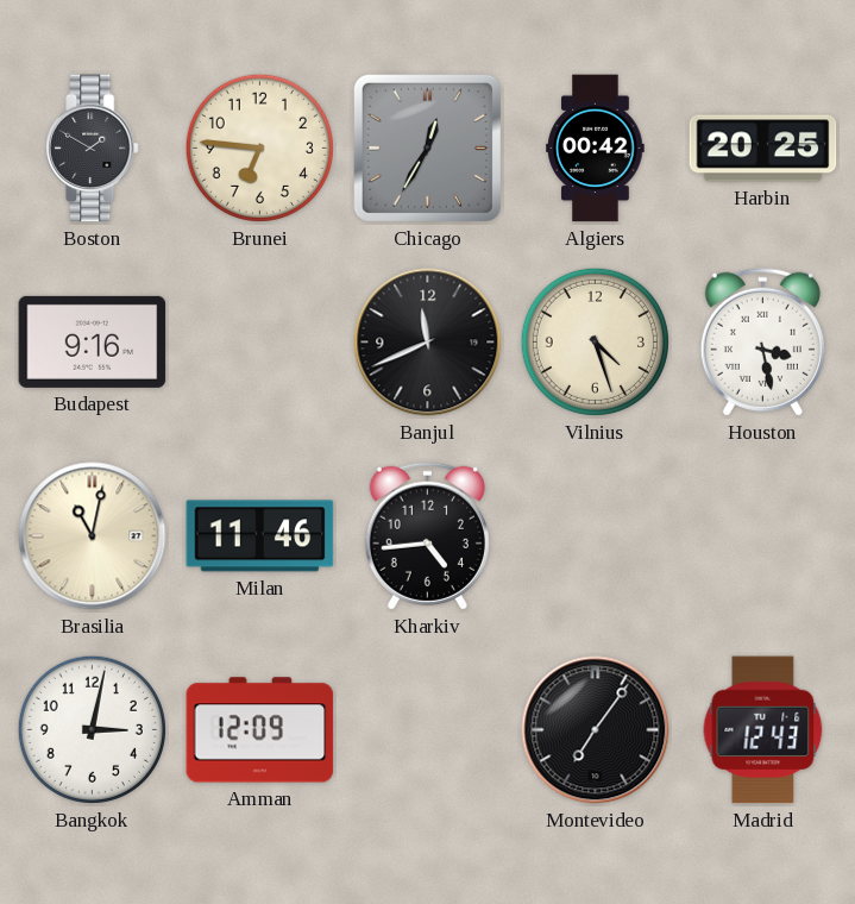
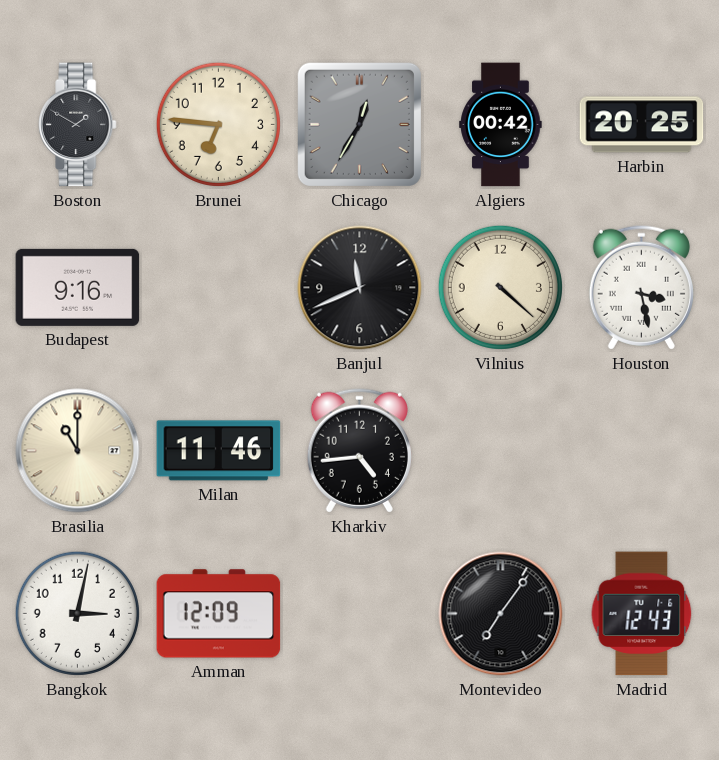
Vilnius: 4:27 -> 4:22 (500, 287)
Brasilia: 11:02 -> 11:00 (78, 451)
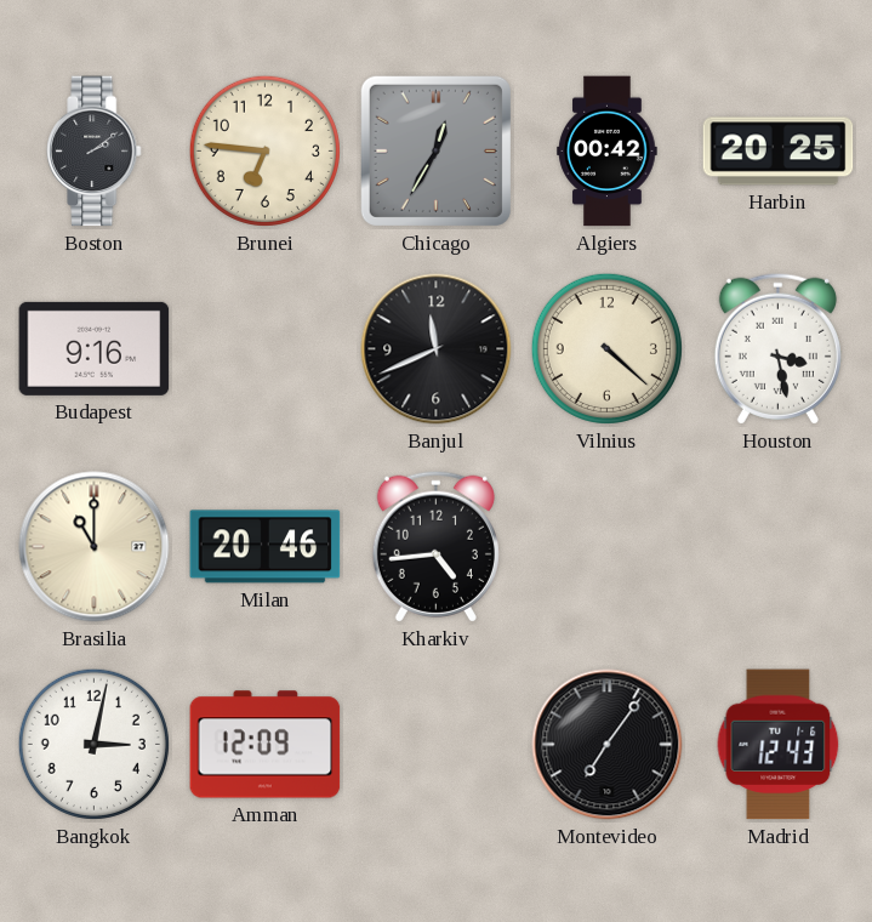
Boston: 1:50 -> 2:09 (95, 152)
Milan: 11:46 -> 20:46 (266, 547)
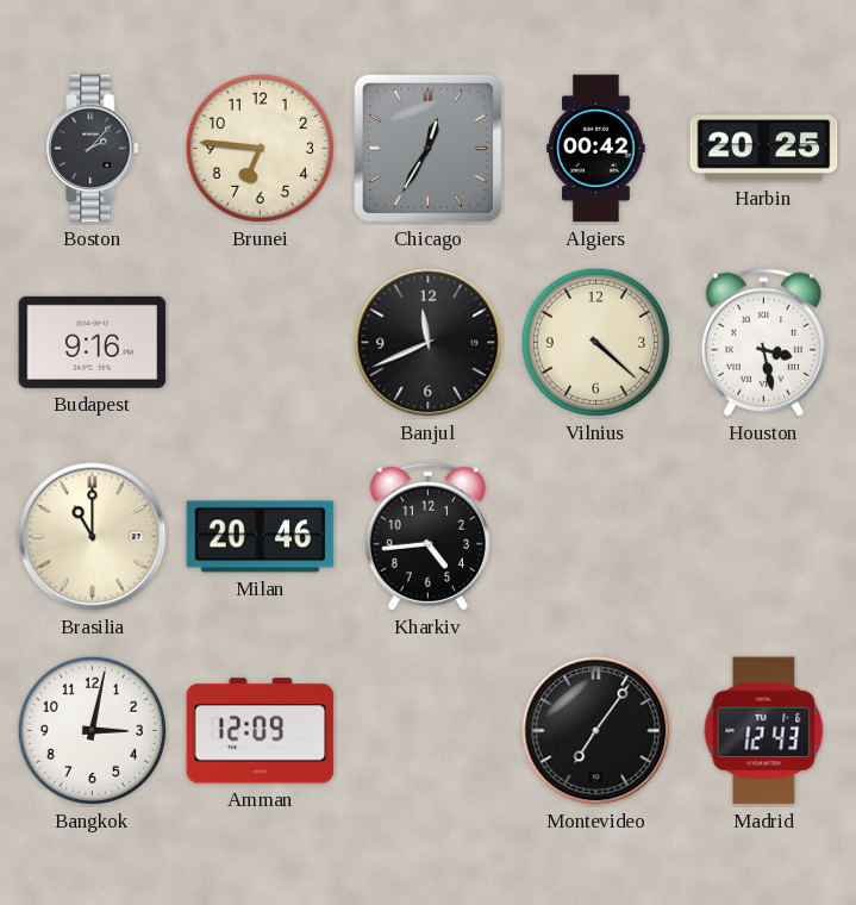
Boston: 2:09 -> 2:07 (93, 149)
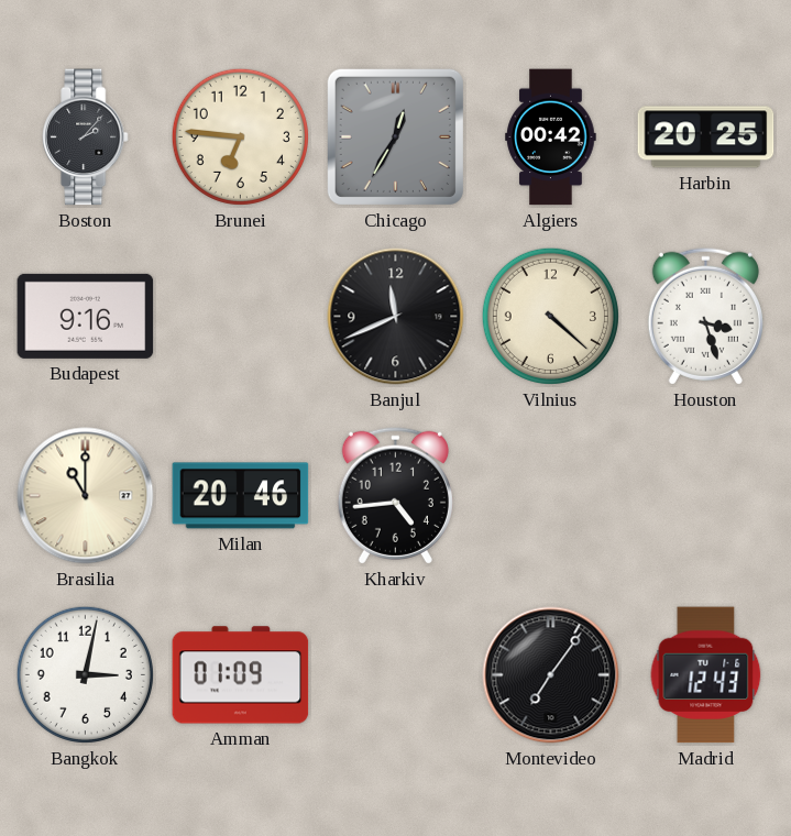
Houston: 3:28 -> 3:27 (705, 316)
Amman: 12:09 -> 01:09 (241, 675)
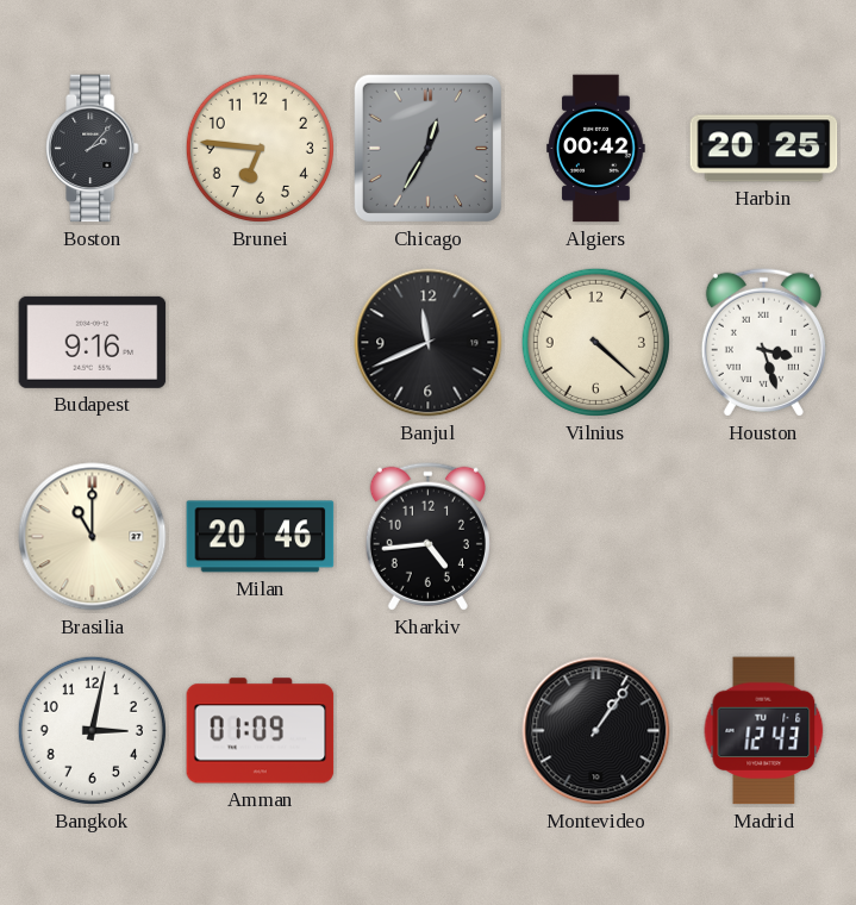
Montevideo: 7:06 -> 1:06 (596, 731)
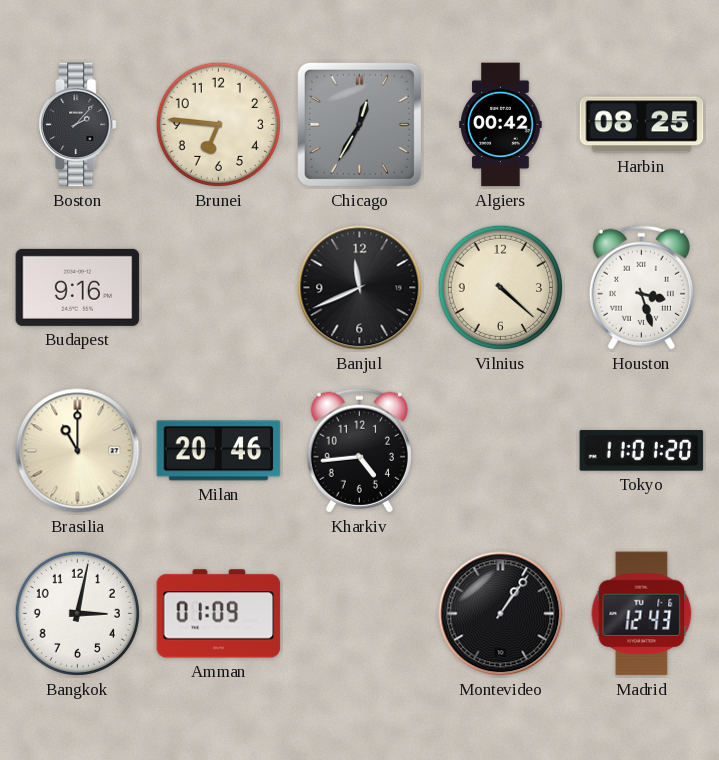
Harbin: 20:25 -> 08:25 (642, 125)
Tokyo: none -> 11:01 (642, 451)
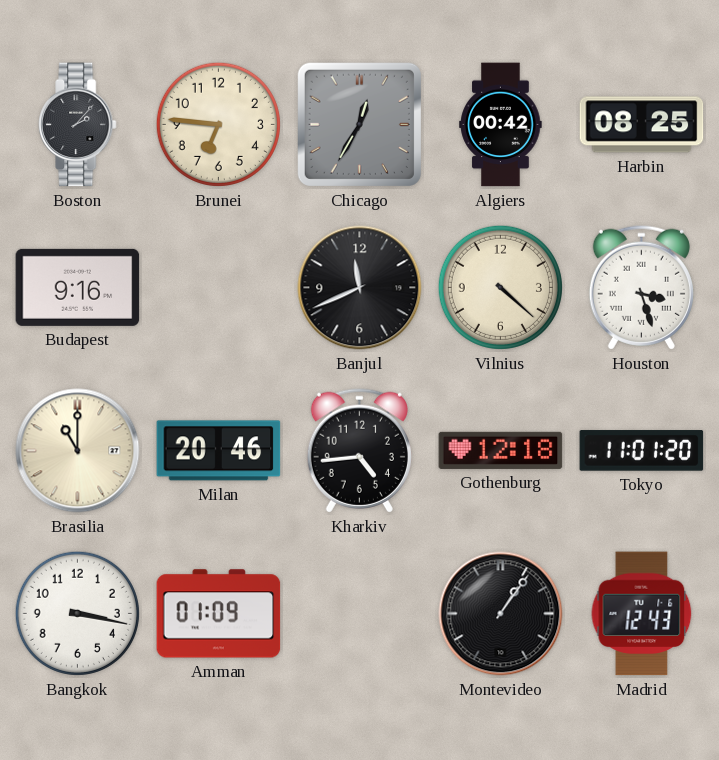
Gothenburg: none -> 12:18 (501, 450)
Bangkok: 3:02 -> 3:17 (77, 613)
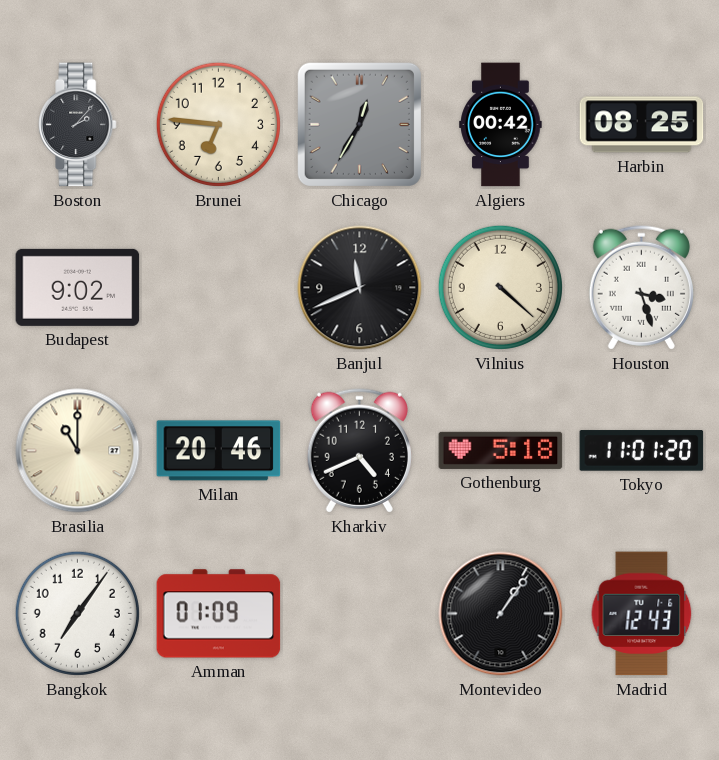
Budapest: 9:16 -> 9:02 (78, 287)
Kharkiv: 4:44 -> 4:41 (359, 450)
Gothenburg: 12:18 -> 5:18 (501, 450)
Bangkok: 3:17 -> 7:06 (77, 613)
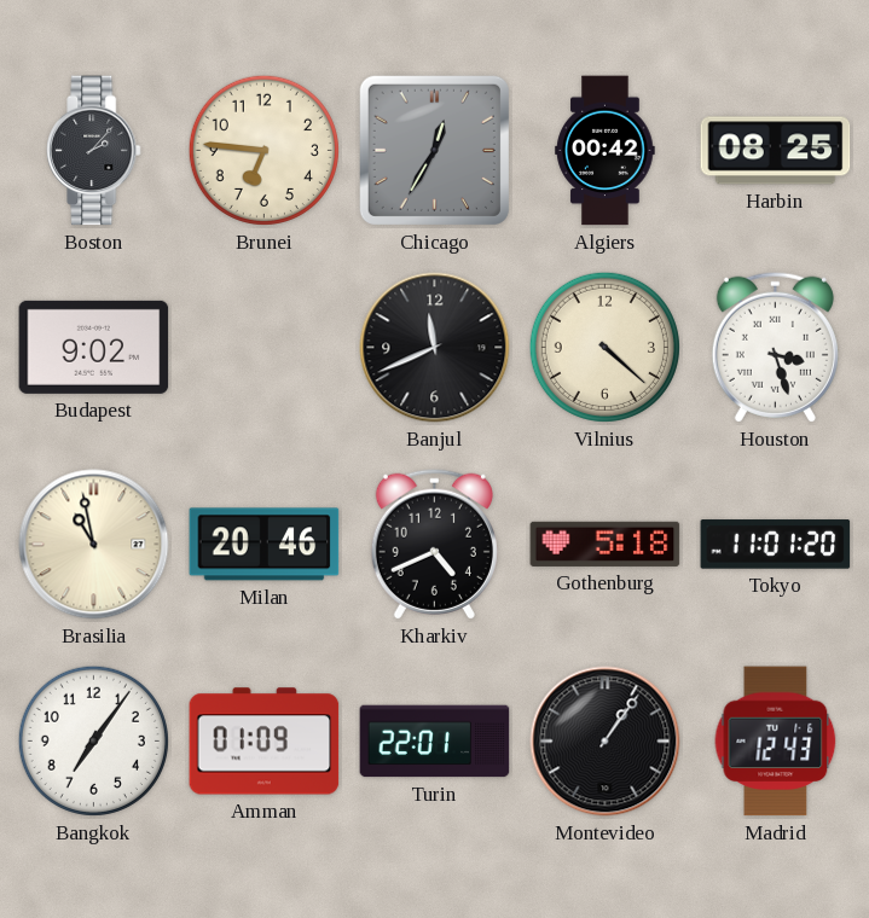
Brasilia: 11:00 -> 10:58 (94, 545)
Turin: none -> 22:01 (435, 742)
